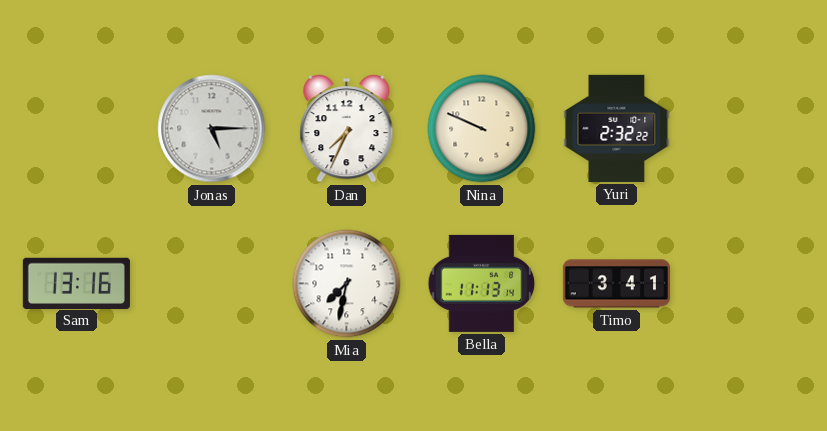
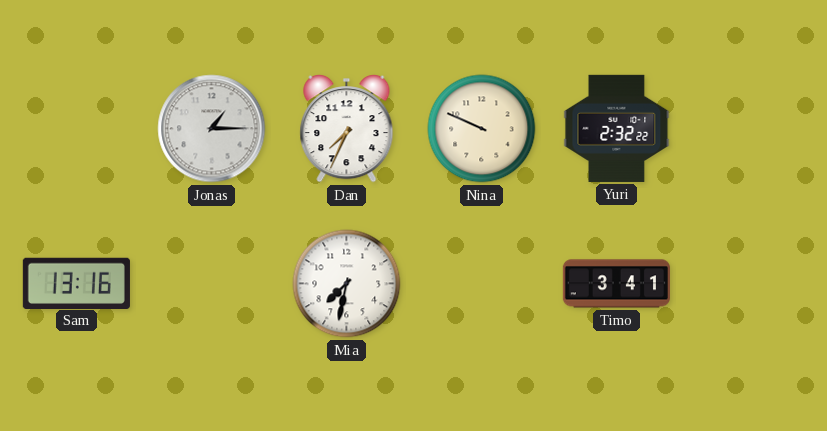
Jonas: 5:15 -> 1:15 (212, 129)
Bella: 11:13 -> none (482, 283)
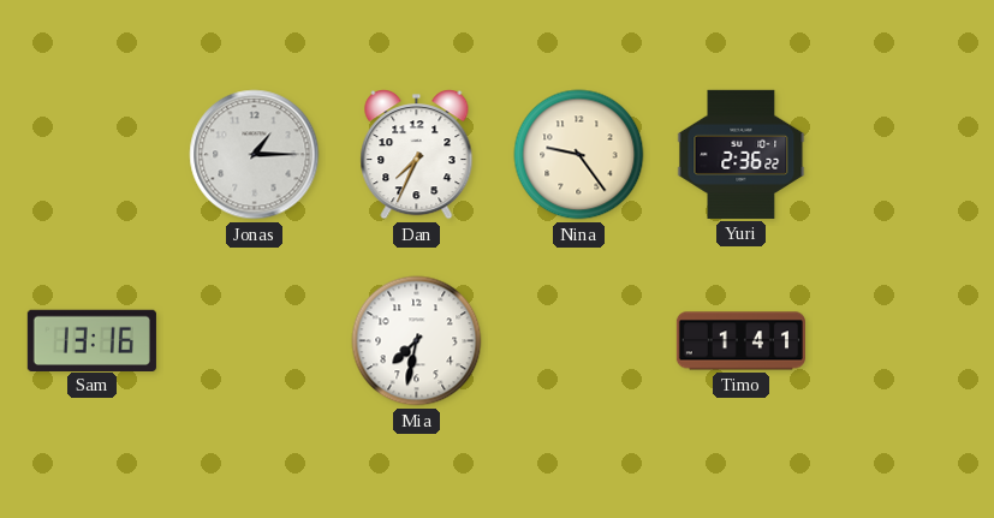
Nina: 9:49 -> 9:24 (579, 155)
Yuri: 2:32 -> 2:36 (742, 154)
Timo: 3:41 -> 1:41 (740, 341)
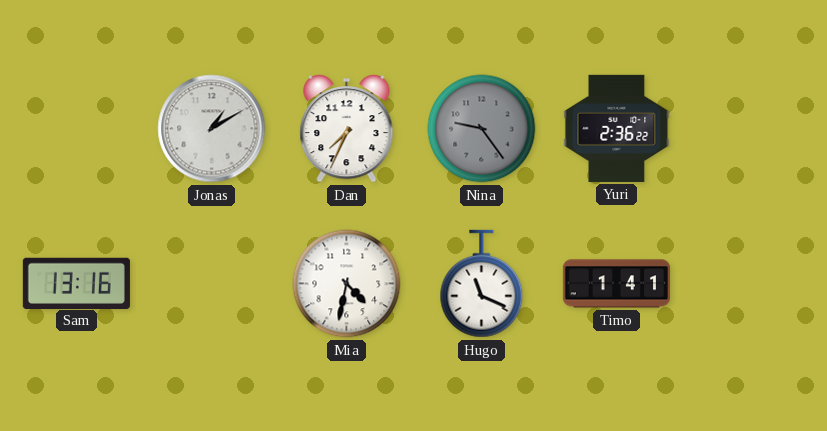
Jonas: 1:15 -> 1:10 (212, 129)
Nina dial: cream -> grey (482, 129)
Mia: 7:32 -> 4:32 (347, 284)
Hugo: none -> 11:19 (482, 284)
